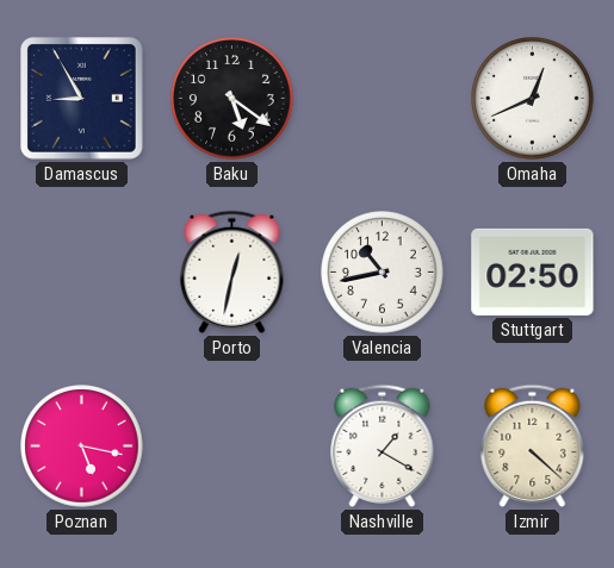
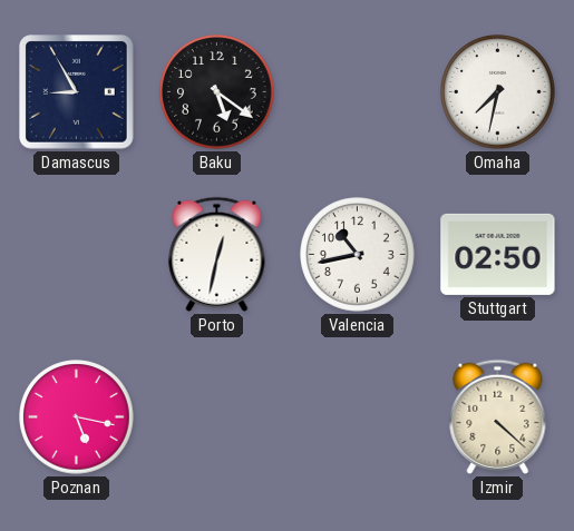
Omaha: 12:41 -> 7:32 (498, 92)
Nashville: 1:20 -> none (383, 445)
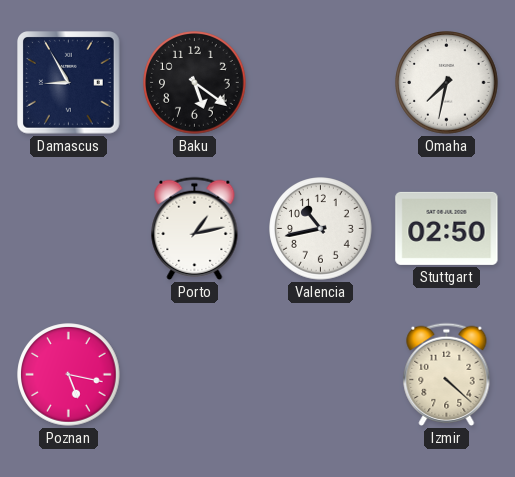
Porto: 12:32 -> 1:13 (195, 228)
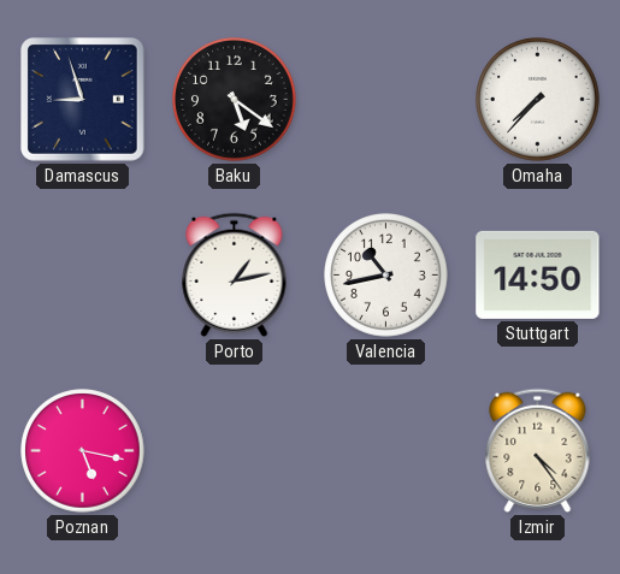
Damascus: 8:55 -> 8:57 (83, 100)
Omaha: 7:32 -> 7:37 (538, 100)
Stuttgart: 02:50 -> 14:50 (538, 274)
Izmir: 4:22 -> 4:24 (538, 450)
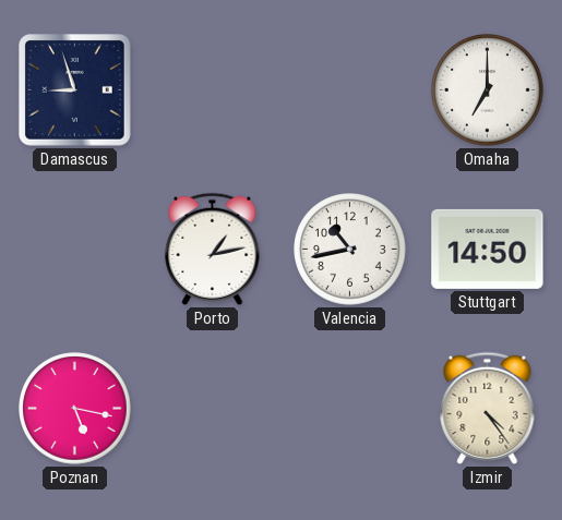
Baku: 5:21 -> none (235, 100)
Omaha: 7:37 -> 7:00 (488, 90)
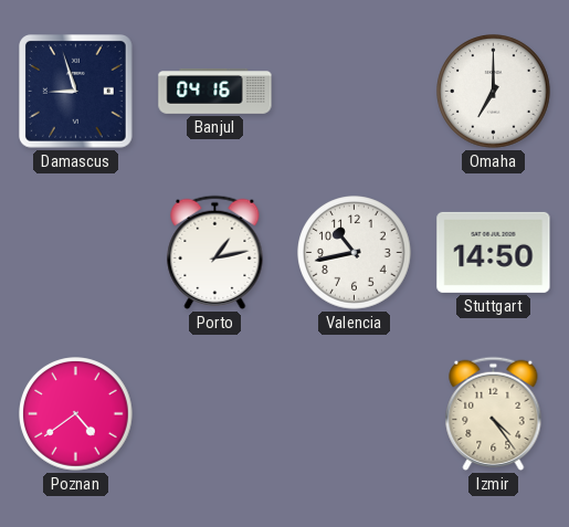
Banjul: none -> 04:16 (215, 92)
Poznan: 5:17 -> 4:39 (76, 414)
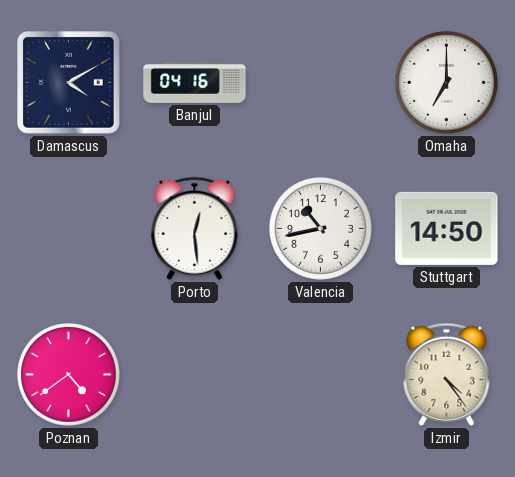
Damascus: 8:57 -> 4:10 (69, 83)
Porto: 1:13 -> 12:29 (195, 228)
